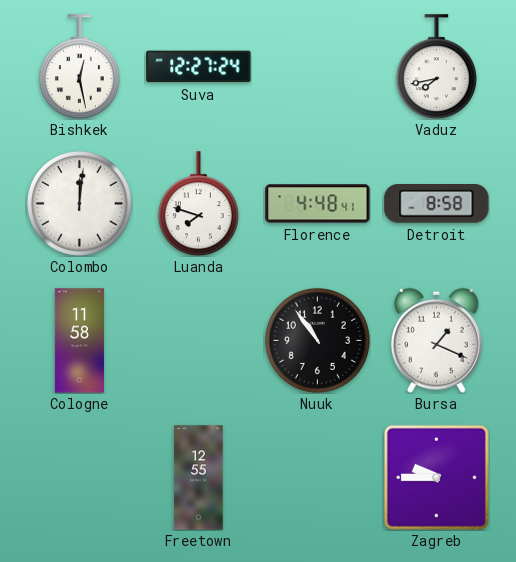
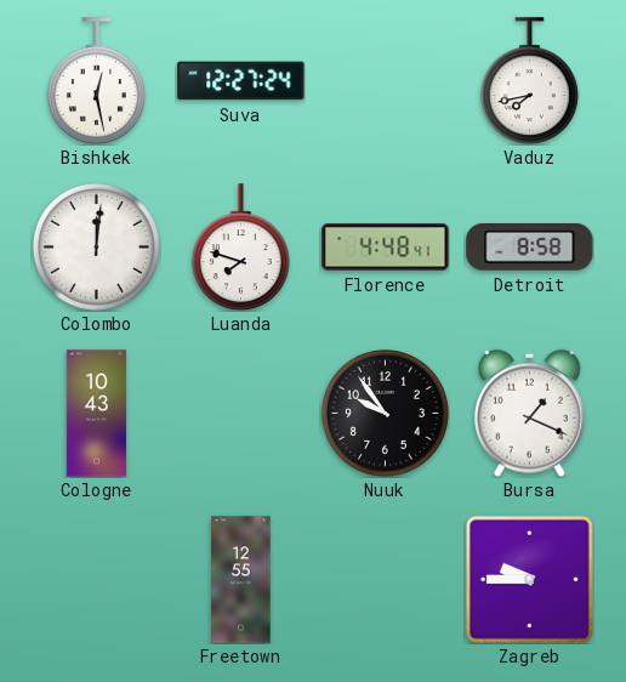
Cologne: 11:58 -> 10:43 (96, 414)
Nuuk: 10:54 -> 9:54 (385, 413)
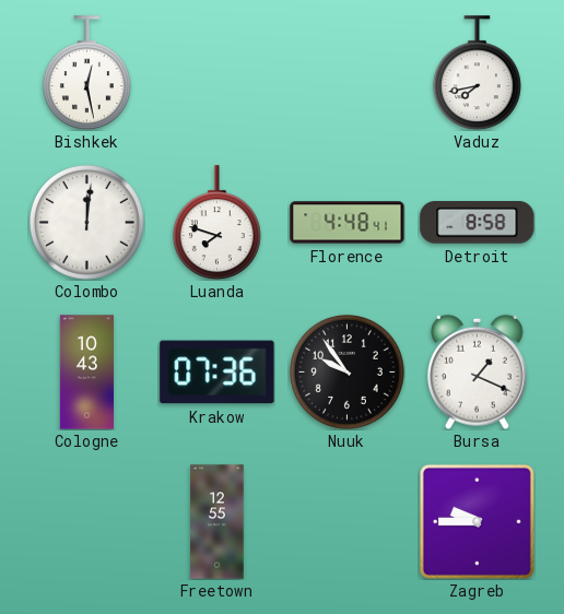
Suva: 12:27 -> none (241, 81)
Krakow: none -> 07:36 (218, 373)
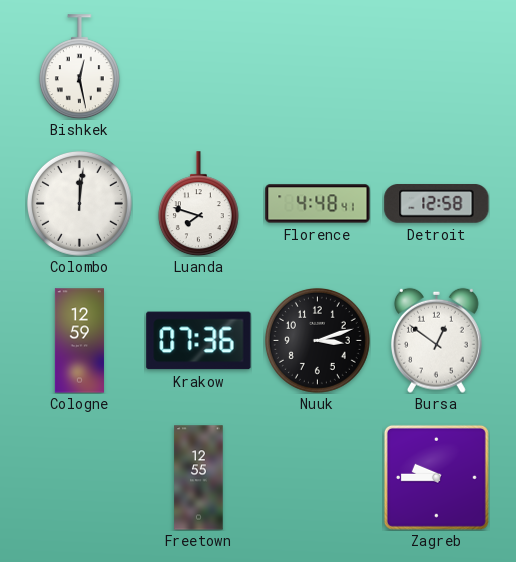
Vaduz: 7:43 -> none (477, 73)
Detroit: 8:58 -> 12:58 (437, 204)
Cologne: 10:43 -> 12:59 (79, 341)
Nuuk: 9:54 -> 3:12 (317, 340)
Bursa: 1:19 -> 12:51 (436, 340)
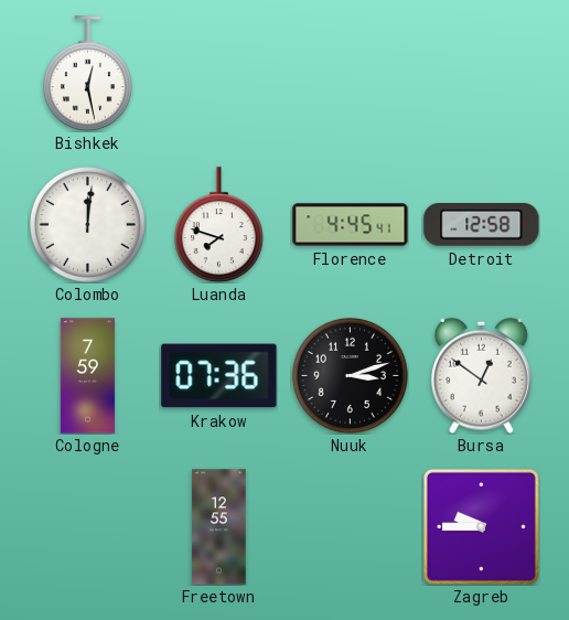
Florence: 4:48 -> 4:45 (351, 225)
Cologne: 12:59 -> 7:59 (87, 376)
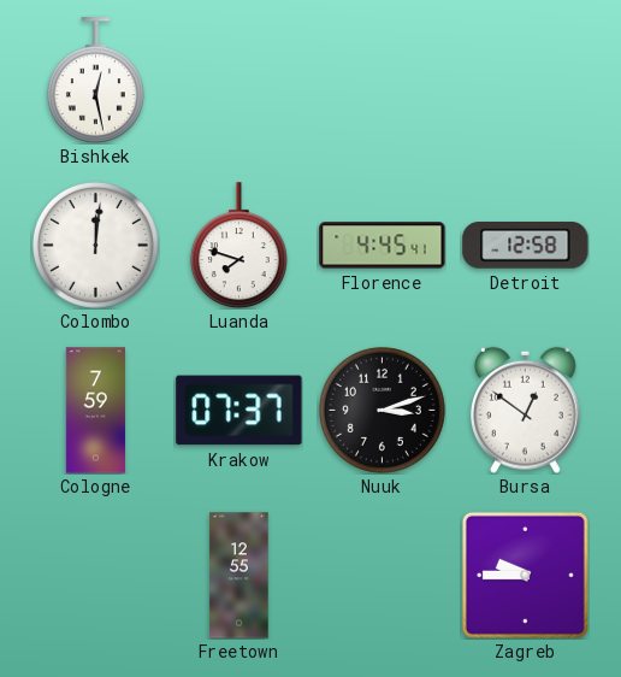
Krakow: 07:36 -> 07:37 (239, 411)
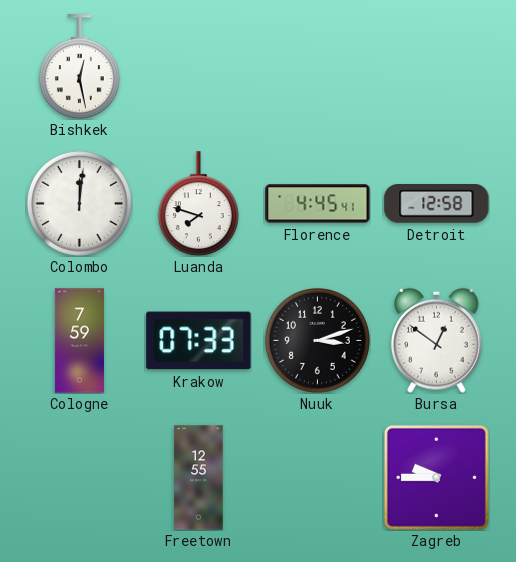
Krakow: 07:37 -> 07:33 (199, 341)
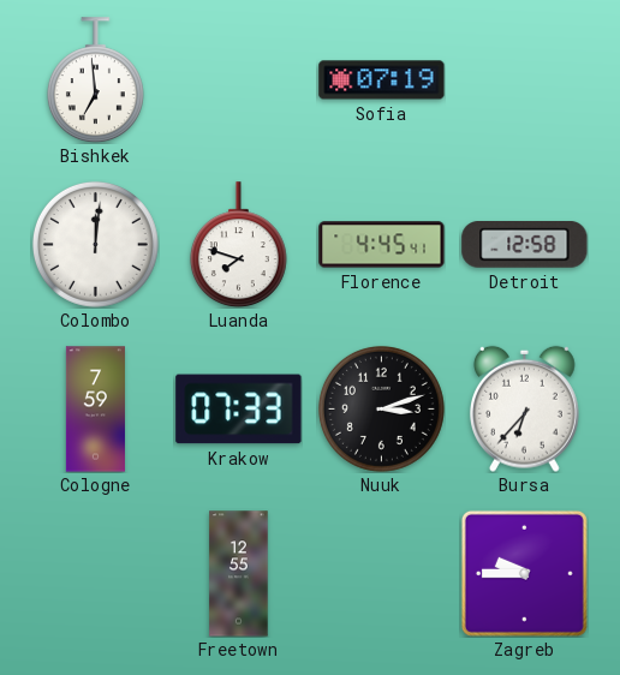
Bishkek: 12:28 -> 6:59 (95, 80)
Sofia: none -> 07:19 (382, 80)
Bursa: 12:51 -> 6:37 (524, 408)
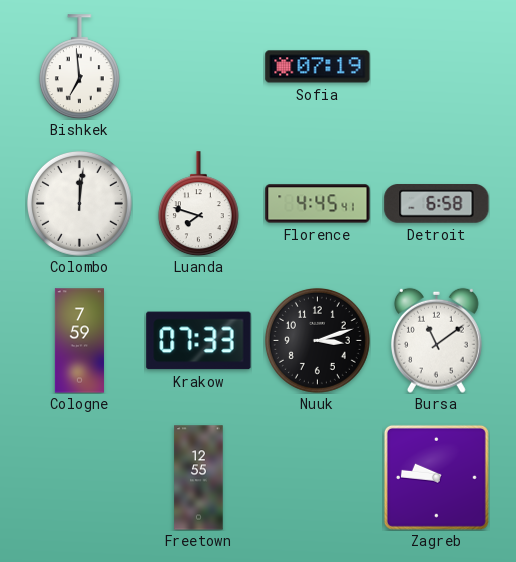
Detroit: 12:58 -> 6:58 (437, 204)
Bursa: 6:37 -> 11:09 (436, 340)
Zagreb: 9:45 -> 9:46 (436, 477)
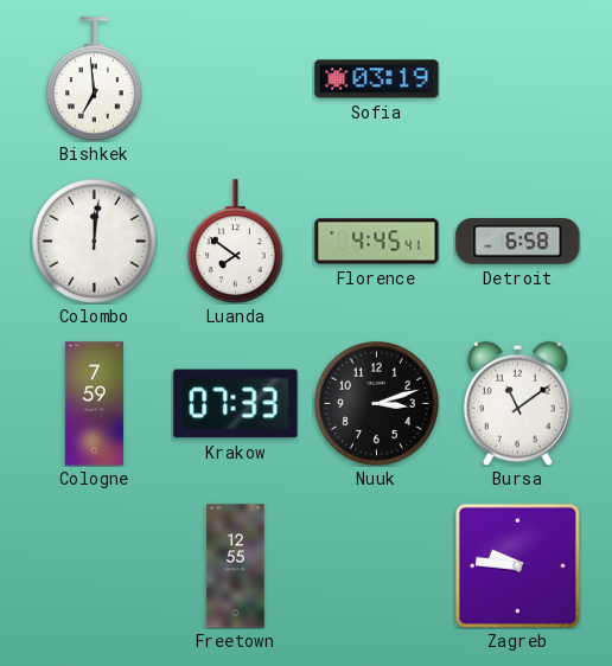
Sofia: 07:19 -> 03:19 (377, 79)
Luanda: 7:48 -> 7:51 (235, 242)
